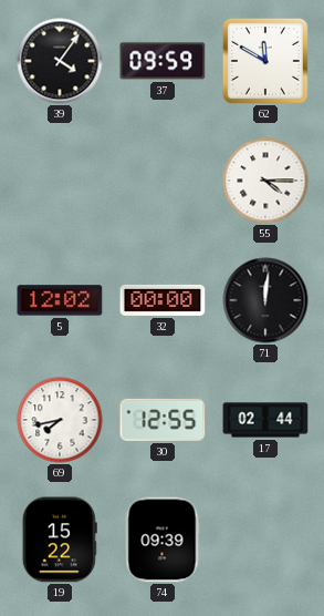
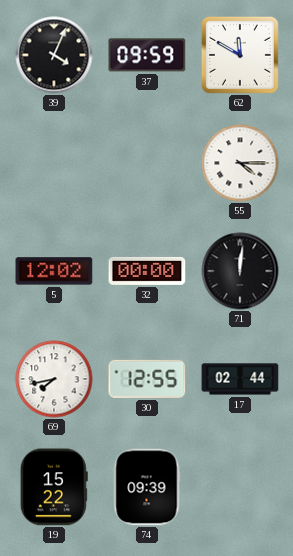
39: 4:06 -> 4:04 (54, 55)
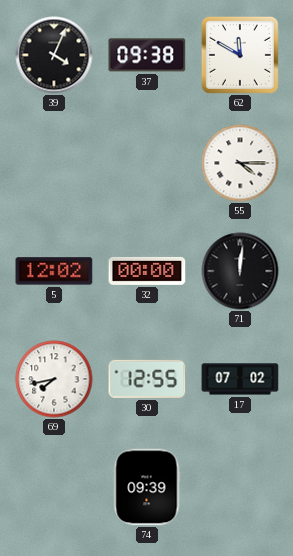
37: 09:59 -> 09:38 (147, 55)
17: 02:44 -> 07:02 (240, 379)
19: 15:22 -> none (54, 487)
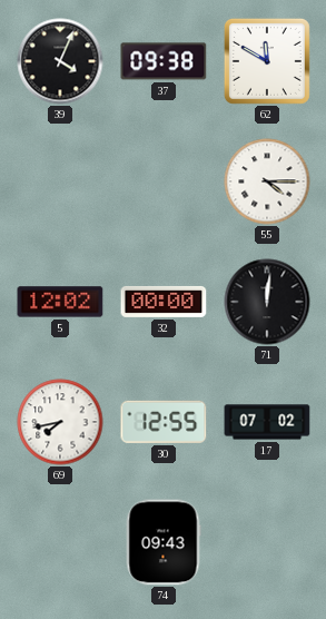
74: 09:39 -> 09:43 (164, 542)
